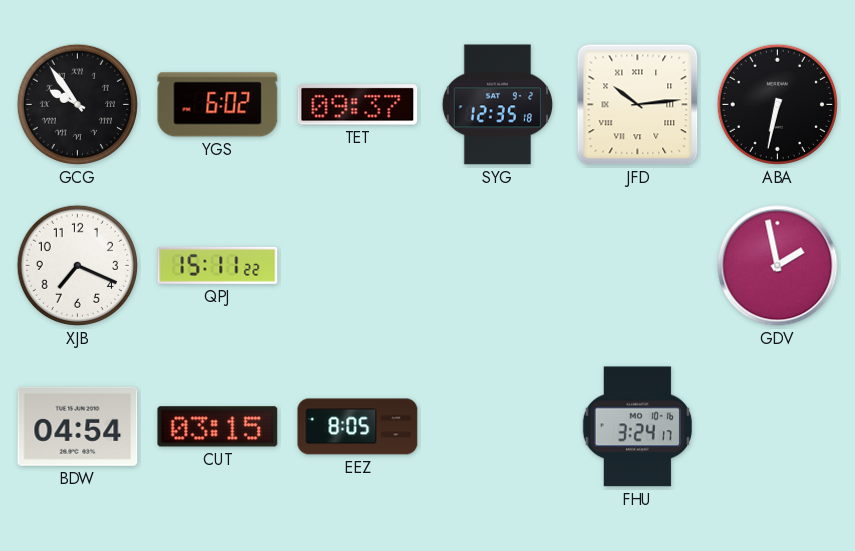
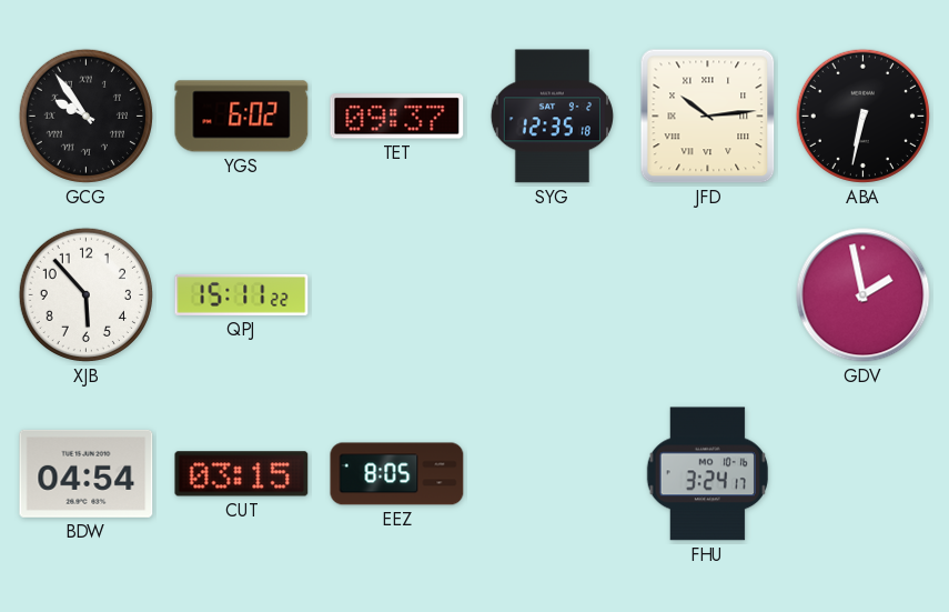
XJB: 7:19 -> 5:53 (85, 294)
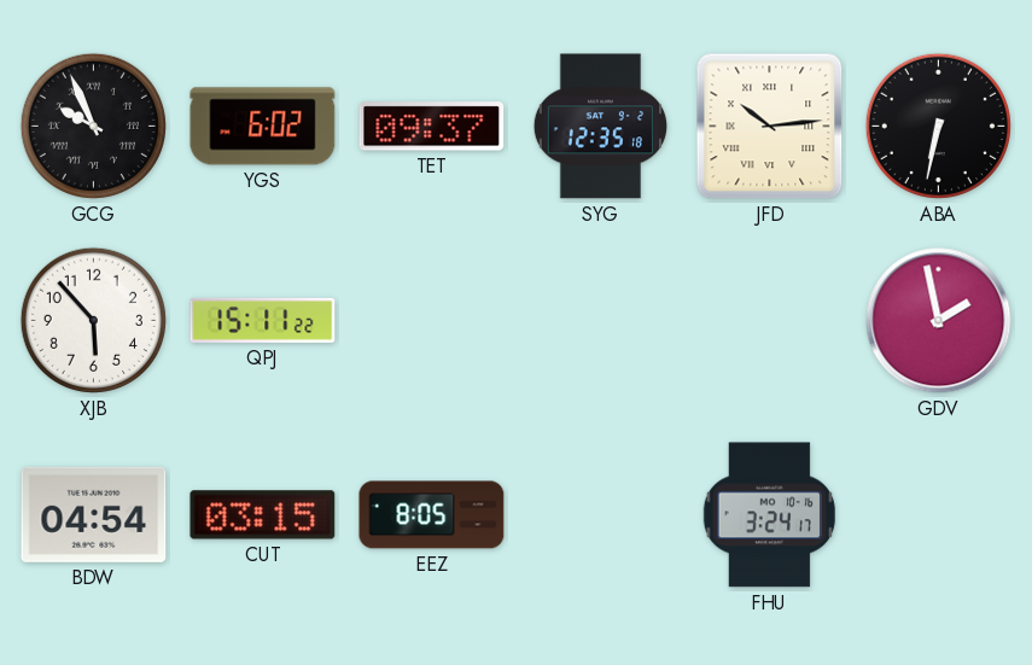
GCG: 9:54 -> 9:56 (93, 126)
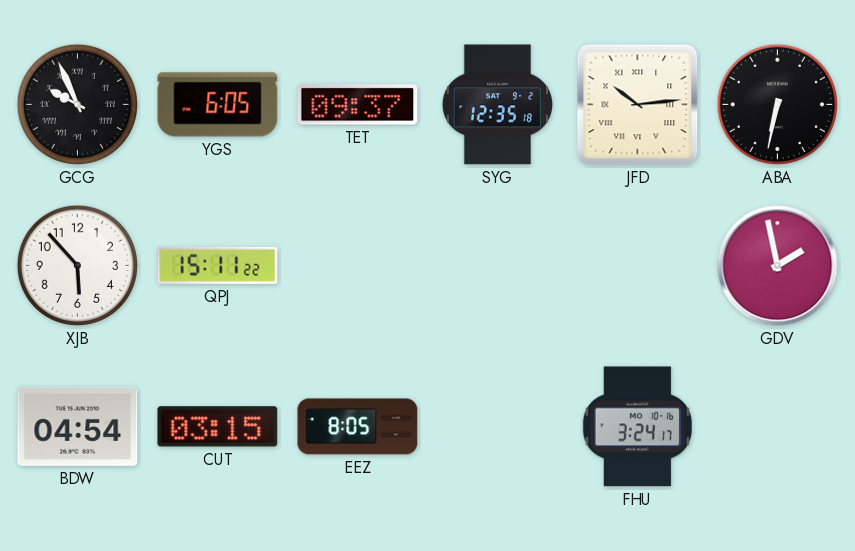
YGS: 6:02 -> 6:05 (218, 105)
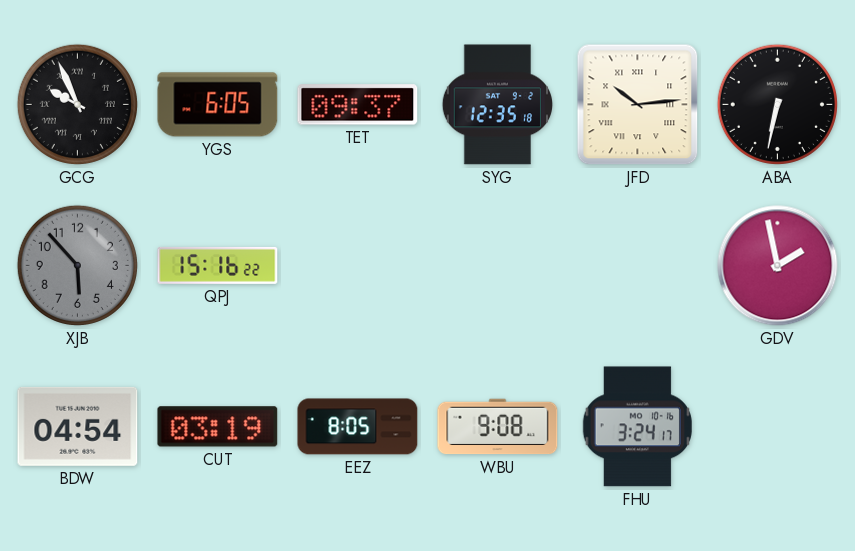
XJB dial: white -> grey (77, 265)
QPJ: 15:11 -> 15:16 (218, 265)
CUT: 03:15 -> 03:19 (218, 427)
WBU: none -> 9:08 (498, 427)
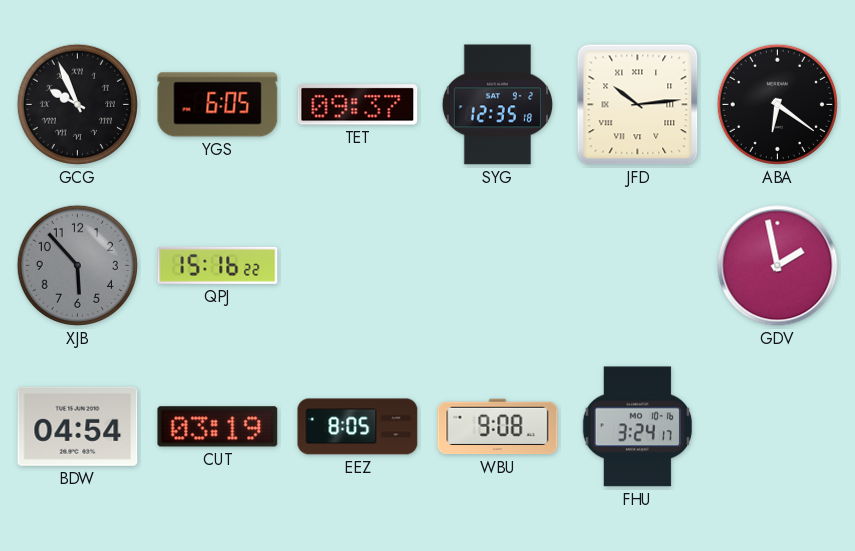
ABA: 6:32 -> 6:21 (777, 104)
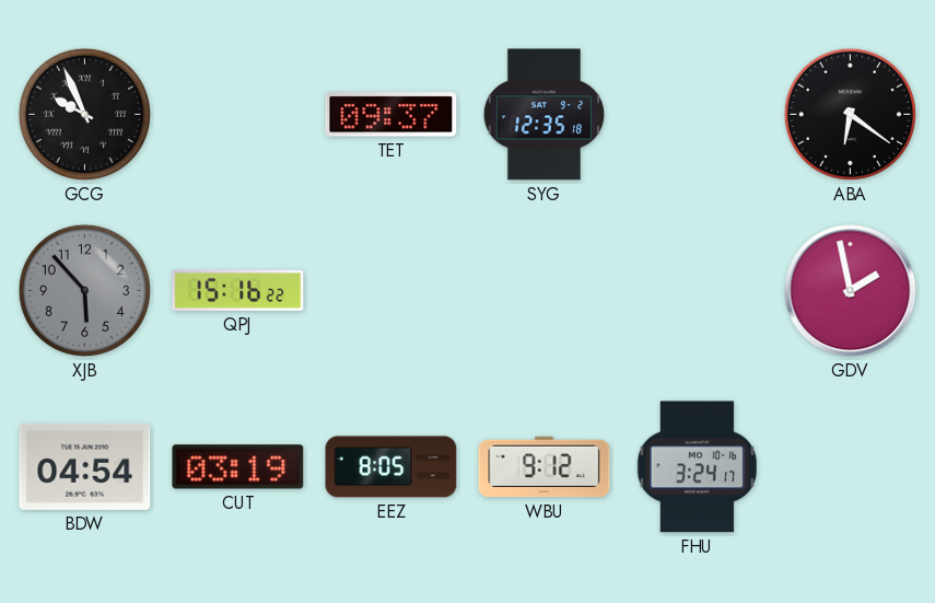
YGS: 6:05 -> none (218, 105)
JFD: 10:14 -> none (638, 105)
WBU: 9:08 -> 9:12 (545, 467)
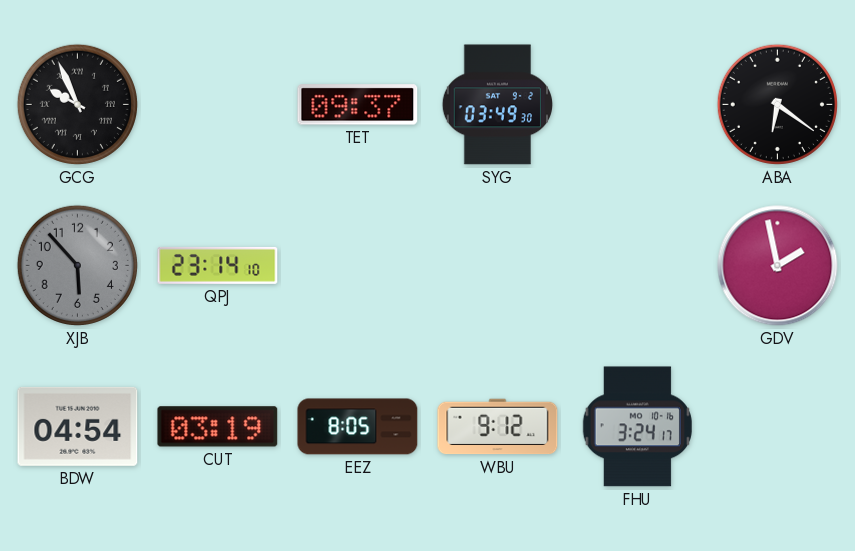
SYG: 12:35 -> 03:49 (497, 105)
QPJ: 15:16 -> 23:14 (218, 265)
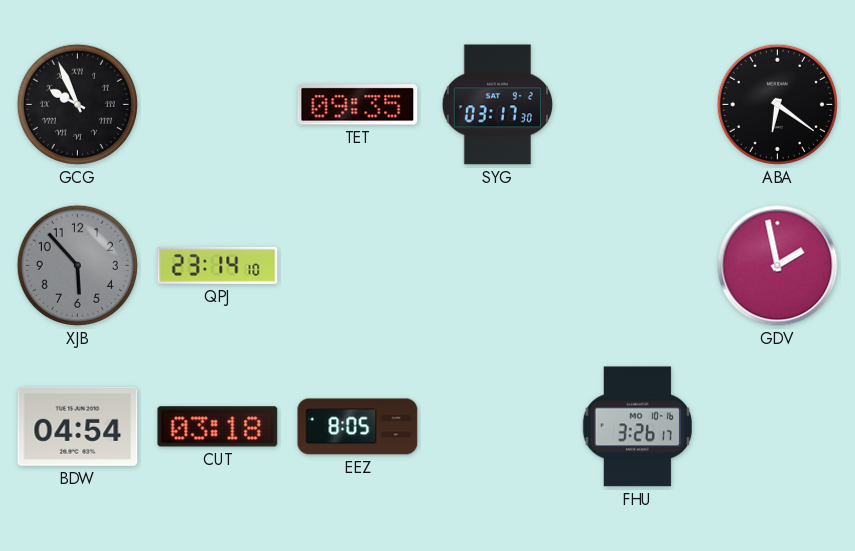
TET: 09:37 -> 09:35 (358, 105)
SYG: 03:49 -> 03:17 (497, 105)
CUT: 03:19 -> 03:18 (218, 427)
WBU: 9:12 -> none (498, 427)
FHU: 3:24 -> 3:26 (637, 427)
